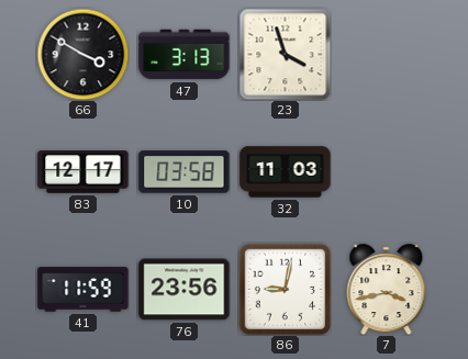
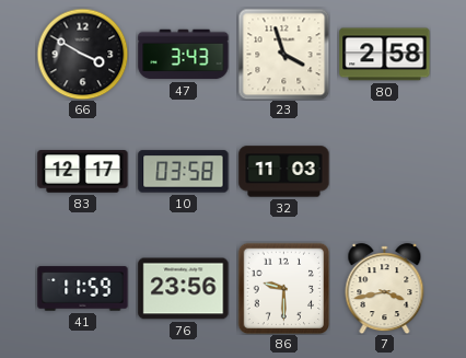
47: 3:13 -> 3:43 (184, 55)
80: none -> 2:58 (385, 55)
86: 9:02 -> 9:30 (283, 288)
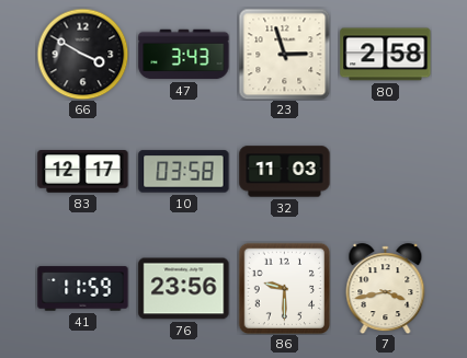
23: 3:57 -> 2:57 (284, 54)
